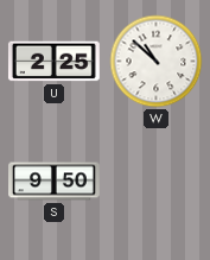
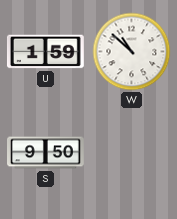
U: 2:25 -> 1:59 (45, 52)
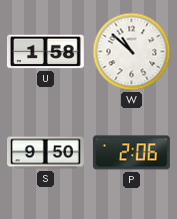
U: 1:59 -> 1:58 (45, 52)
P: none -> 2:06 (131, 153)
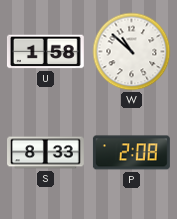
S: 9:50 -> 8:33 (46, 153)
P: 2:06 -> 2:08 (131, 153)
